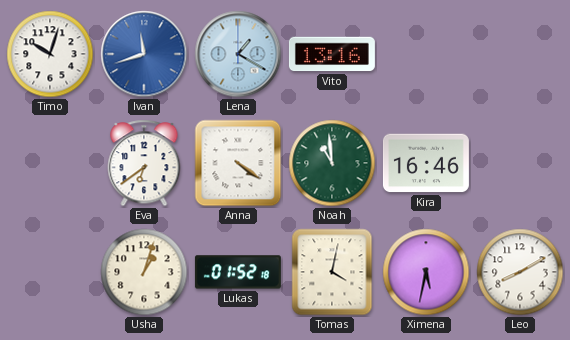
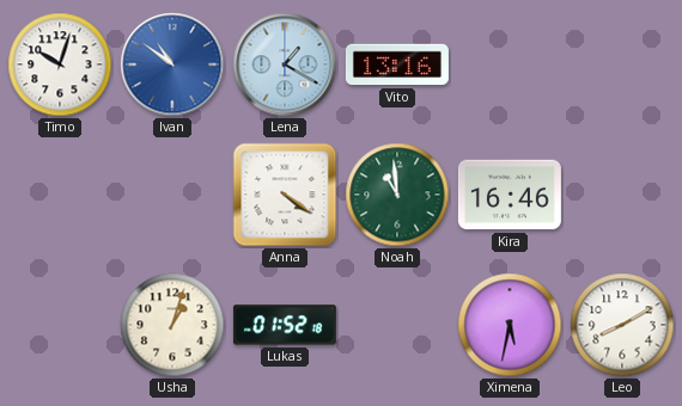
Ivan: 11:42 -> 10:51 (172, 64)
Eva: 6:39 -> none (144, 163)
Tomas: 4:02 -> none (332, 272)
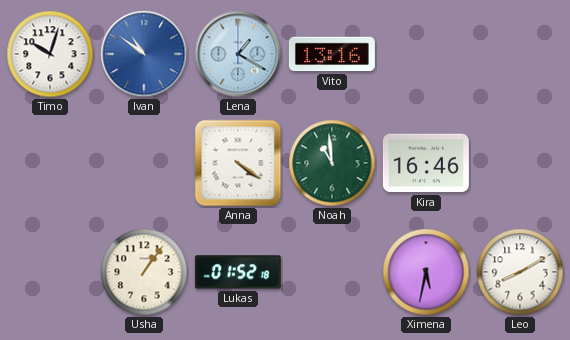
Usha: 1:03 -> 1:06 (144, 272)
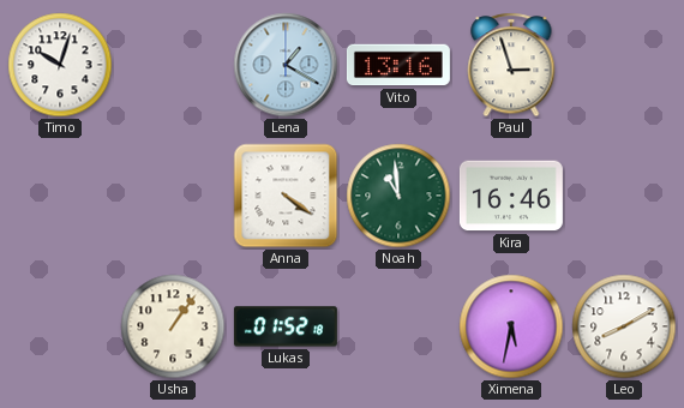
Ivan: 10:51 -> none (144, 54)
Paul: none -> 2:57 (511, 65)
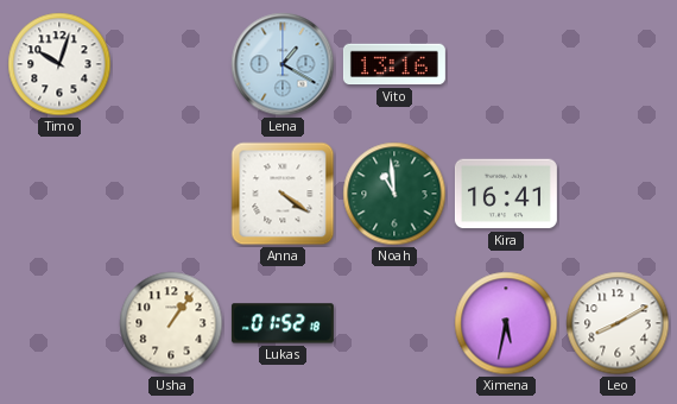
Paul: 2:57 -> none (511, 65)
Kira: 16:46 -> 16:41 (506, 194)
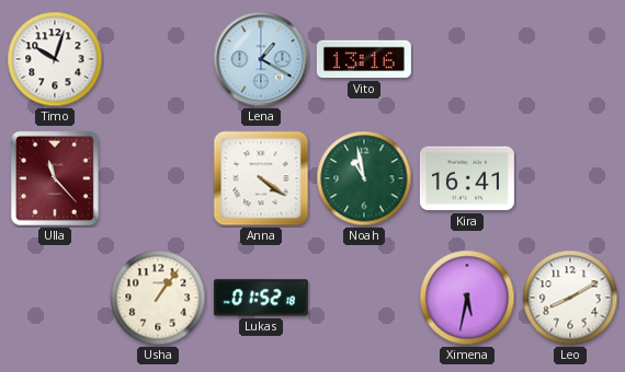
Ulla: none -> 11:23 (55, 178)
Noah: 10:59 -> 10:58 (364, 178)
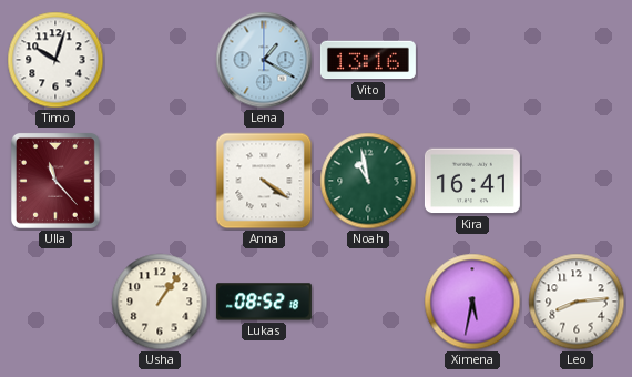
Lukas: 01:52 -> 08:52 (264, 302)
Leo: 8:10 -> 8:14 (577, 302)
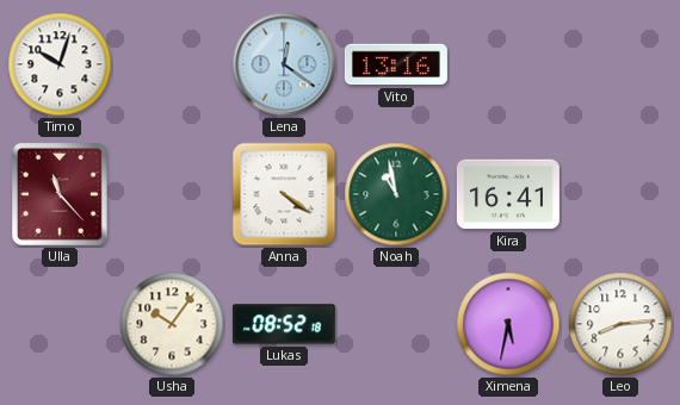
Lena: 1:20 -> 12:21 (284, 64)
Usha: 1:06 -> 10:06 (172, 324)
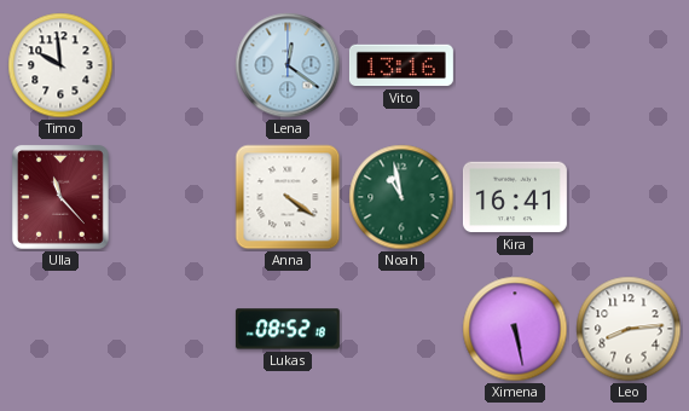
Timo: 10:03 -> 9:59 (60, 65)
Usha: 10:06 -> none (172, 324)
Ximena: 5:32 -> 5:28 (515, 329)
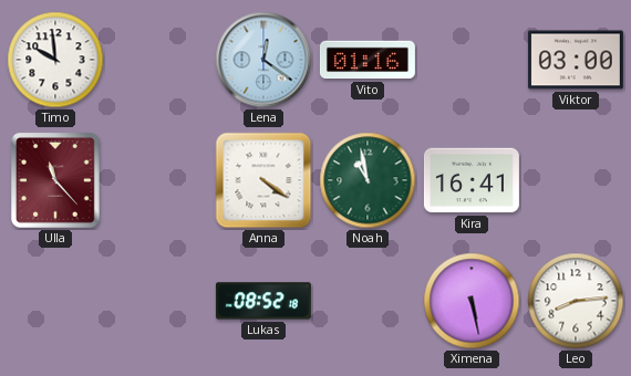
Vito: 13:16 -> 01:16 (368, 60)
Viktor: none -> 03:00 (576, 60)
